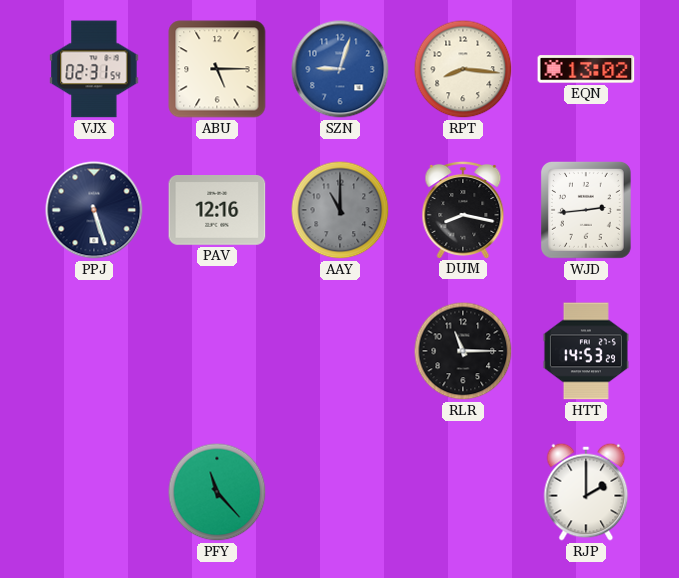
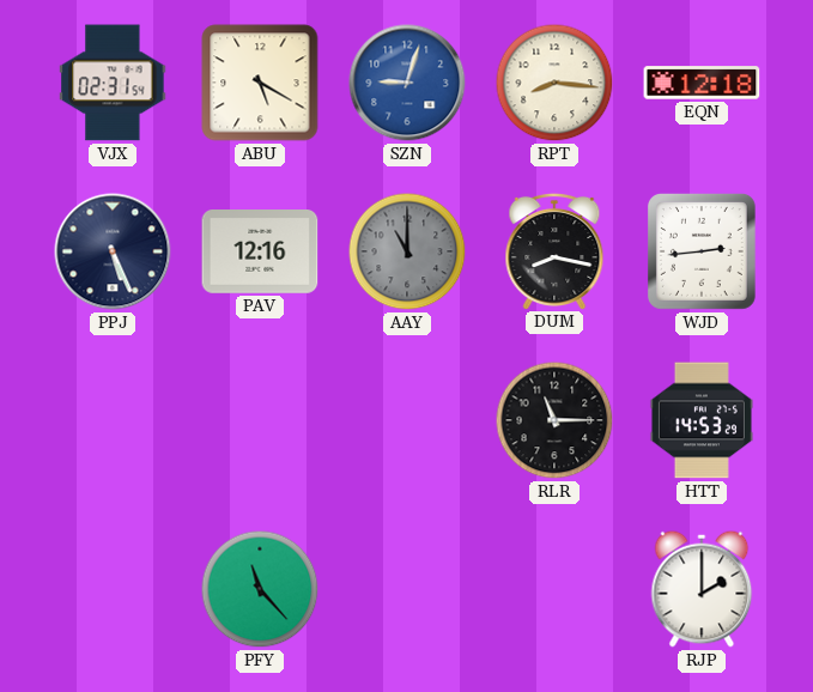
ABU: 5:15 -> 5:20 (260, 83)
EQN: 13:02 -> 12:18 (702, 83)
PPJ: 5:27 -> 5:26 (113, 251)
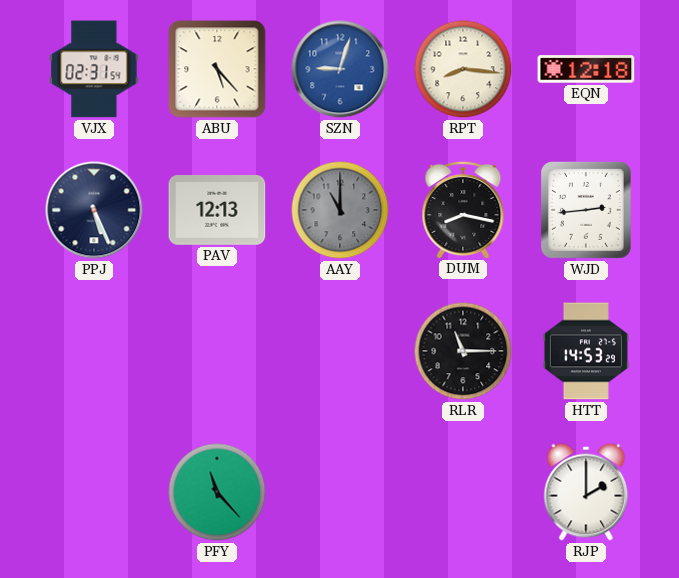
ABU: 5:20 -> 5:23 (217, 69)
PAV: 12:16 -> 12:13 (217, 211)
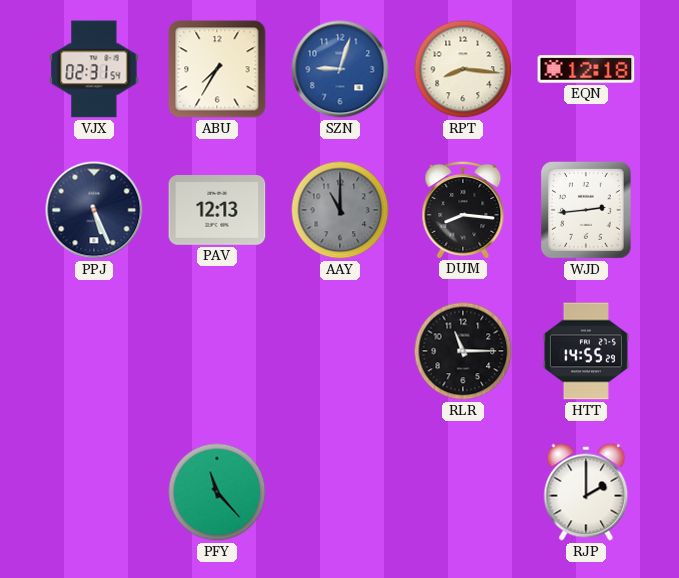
ABU: 5:23 -> 7:35 (217, 69)
DUM: 8:17 -> 8:16 (463, 209)
HTT: 14:53 -> 14:55 (586, 351)
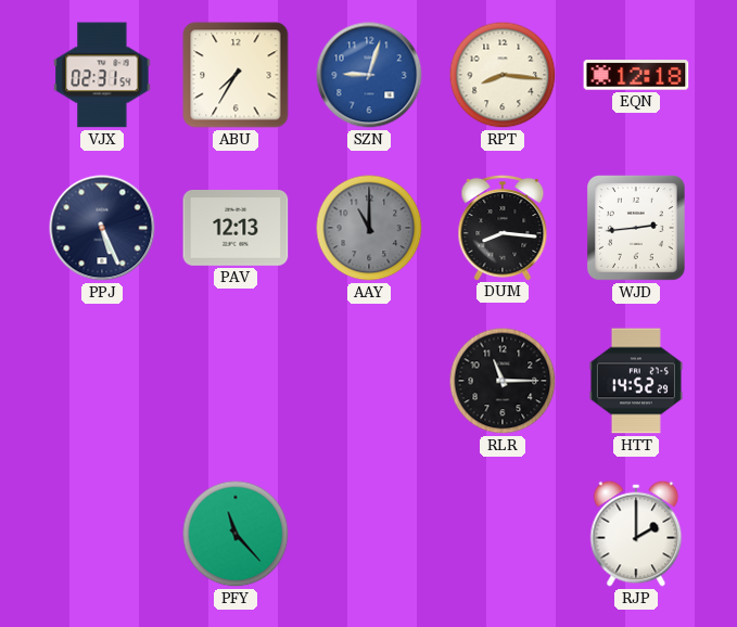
HTT: 14:55 -> 14:52 (636, 381)
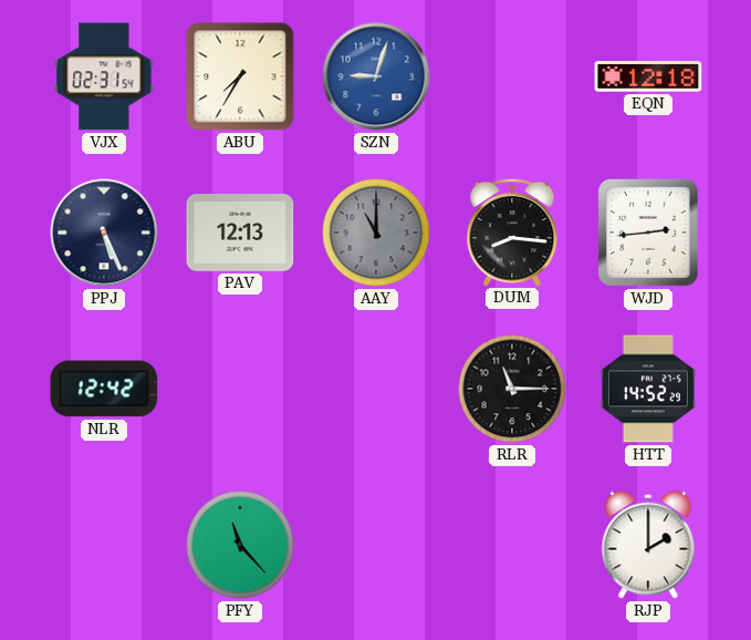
RPT: 8:16 -> none (503, 75)
NLR: none -> 12:42 (104, 389)
